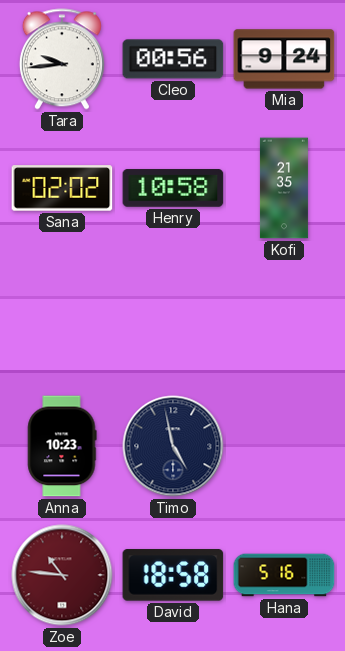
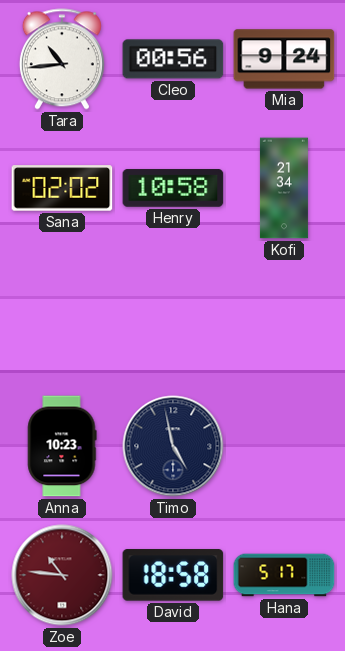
Tara: 9:44 -> 10:44 (62, 59)
Kofi: 21:35 -> 21:34 (284, 188)
Hana: 5:16 -> 5:17 (284, 575)
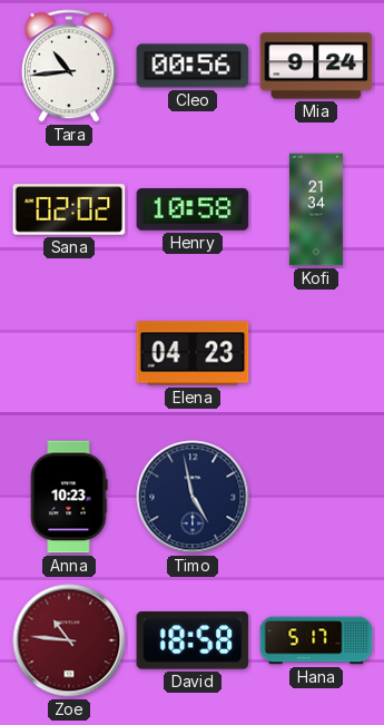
Elena: none -> 04:23 (193, 353)
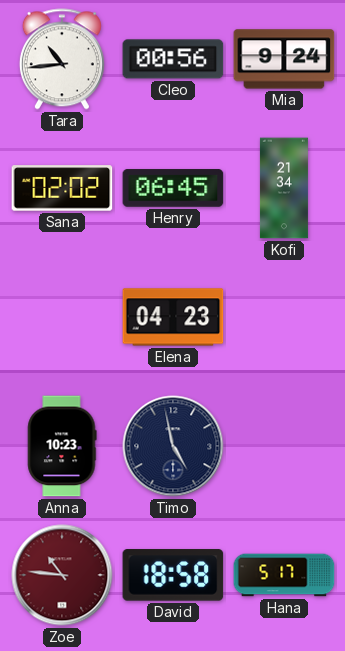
Henry: 10:58 -> 06:45 (173, 188)
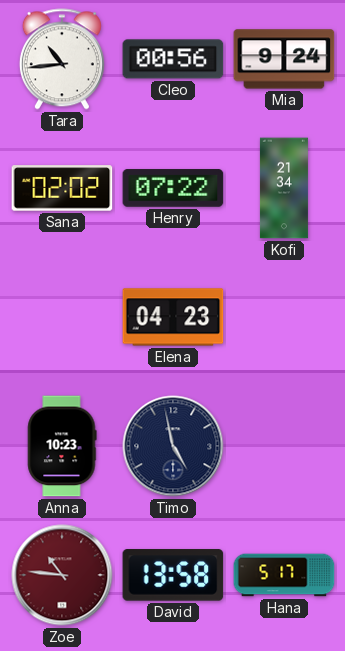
Henry: 06:45 -> 07:22 (173, 188)
David: 18:58 -> 13:58 (173, 575)
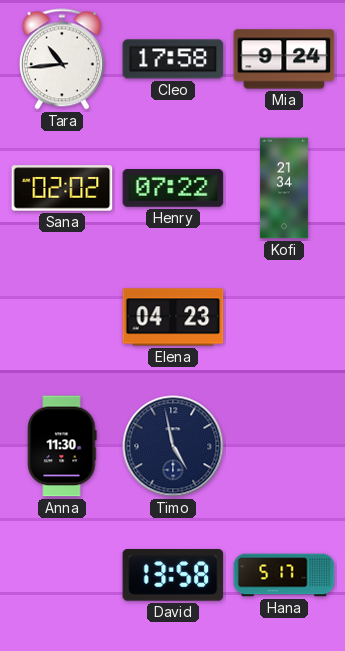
Cleo: 00:56 -> 17:58 (173, 59)
Anna: 10:23 -> 11:30 (62, 446)
Zoe: 10:46 -> none (62, 575)
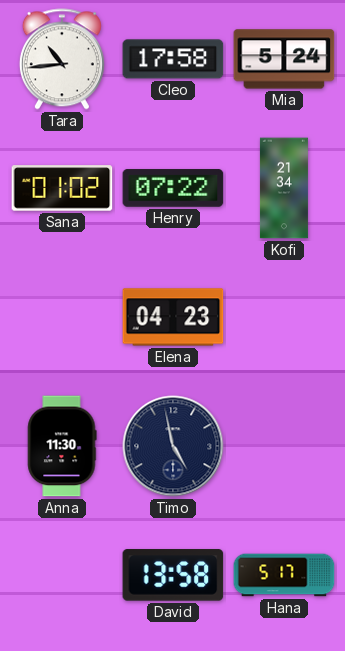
Mia: 9:24 -> 5:24 (284, 59)
Sana: 02:02 -> 01:02 (62, 188)
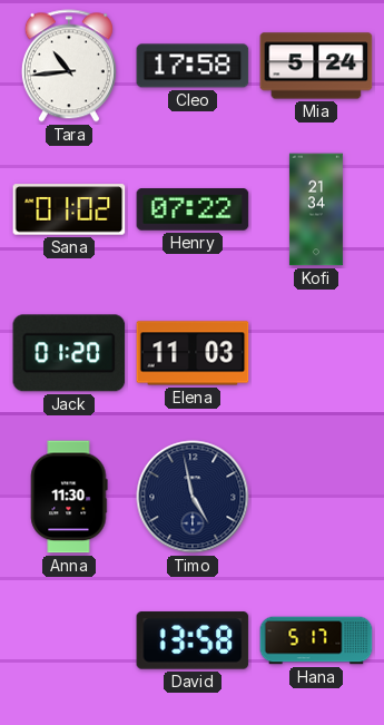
Jack: none -> 01:20 (69, 353)
Elena: 04:23 -> 11:03 (193, 353)
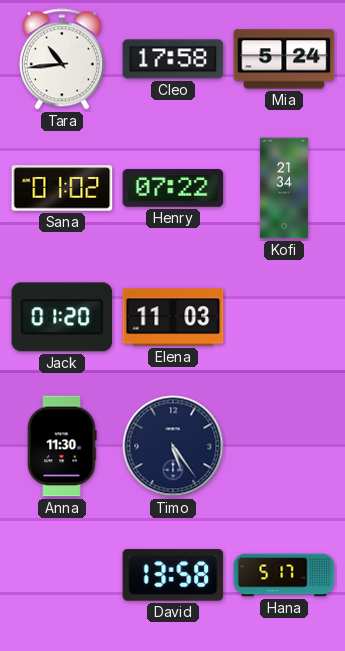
Timo: 4:58 -> 5:24 (173, 446)
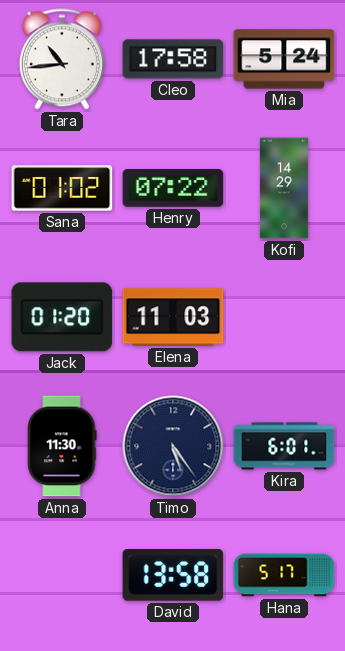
Kofi: 21:34 -> 14:29 (284, 188)
Kira: none -> 6:01 (284, 446)
